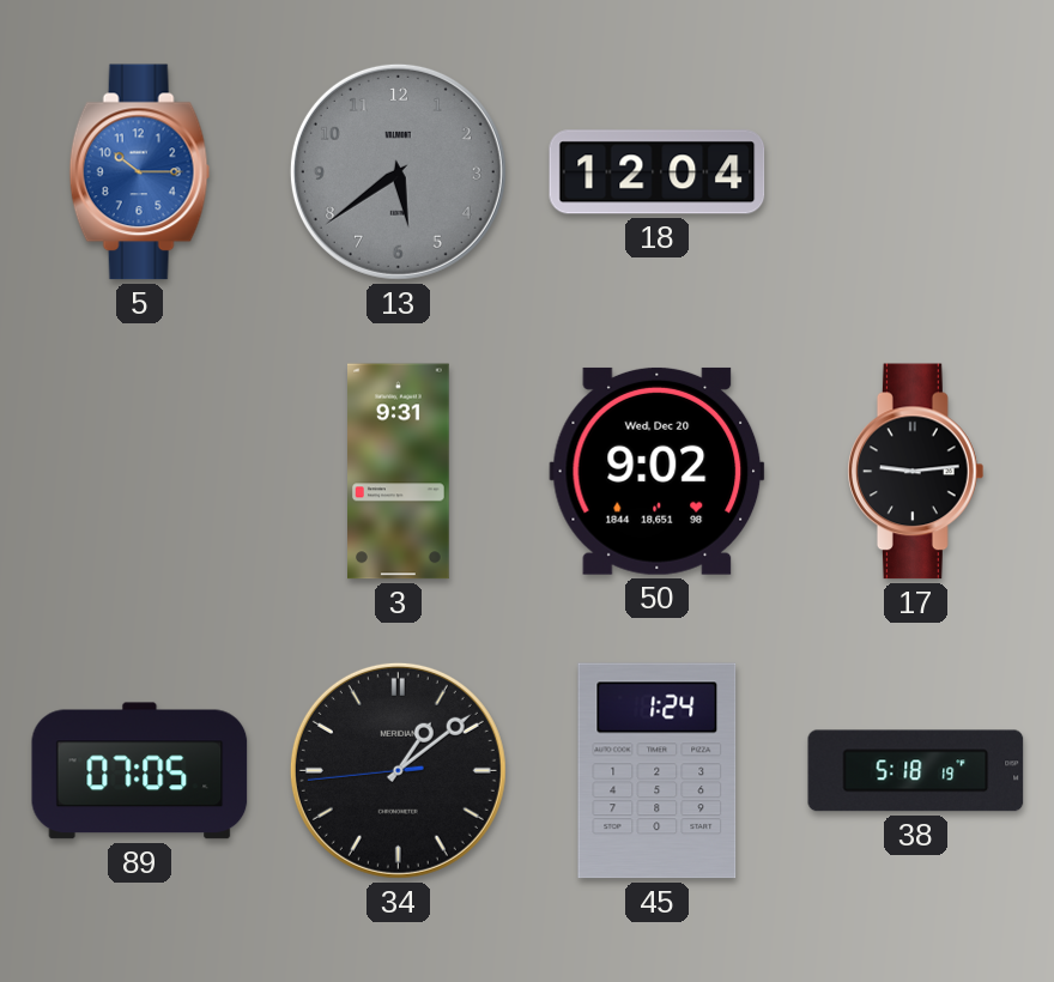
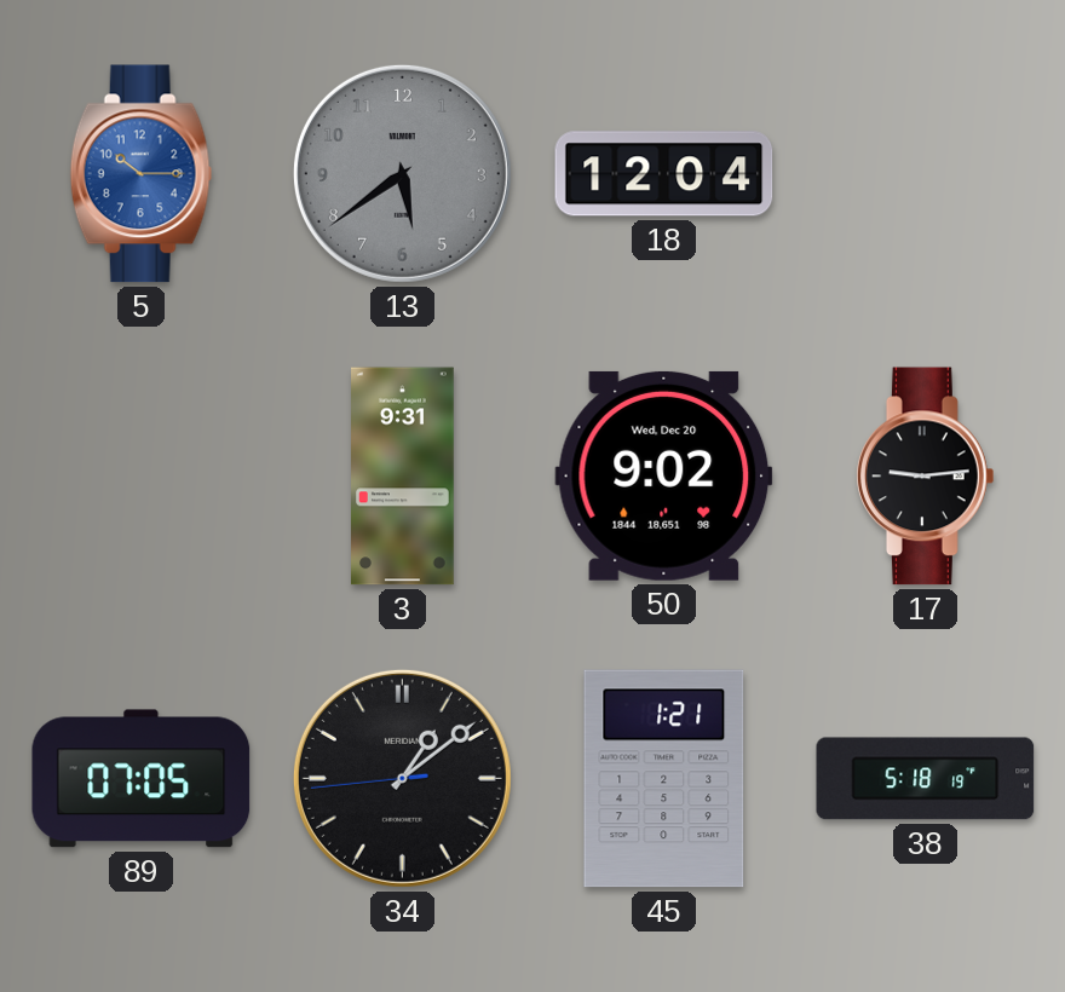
45: 1:24 -> 1:21 (664, 779)
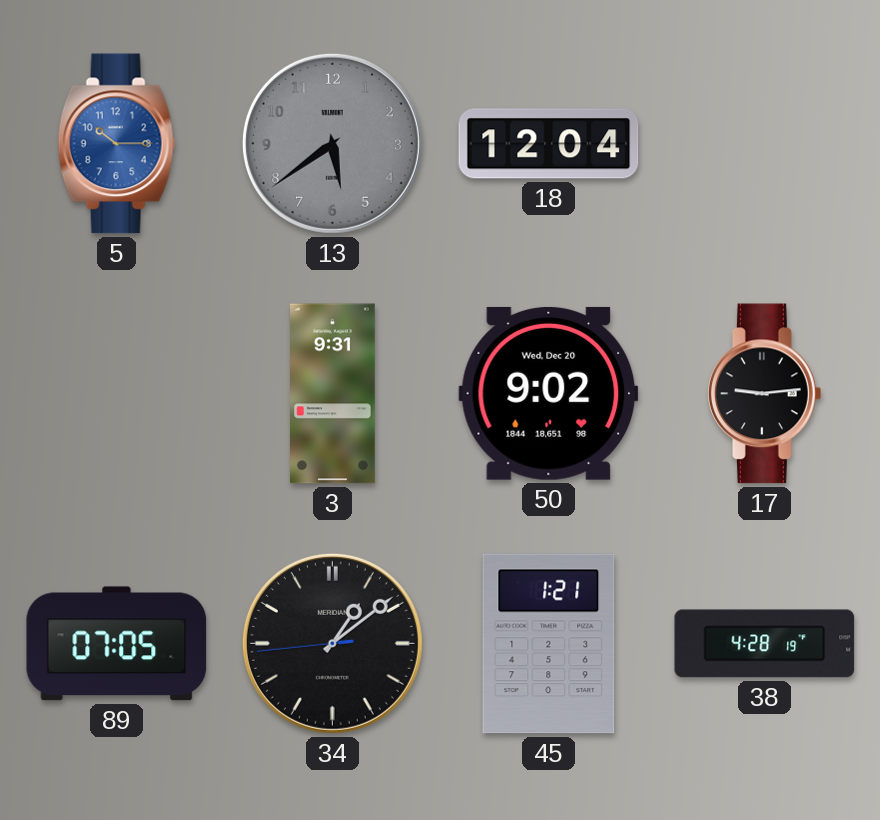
38: 5:18 -> 4:28 (765, 644)
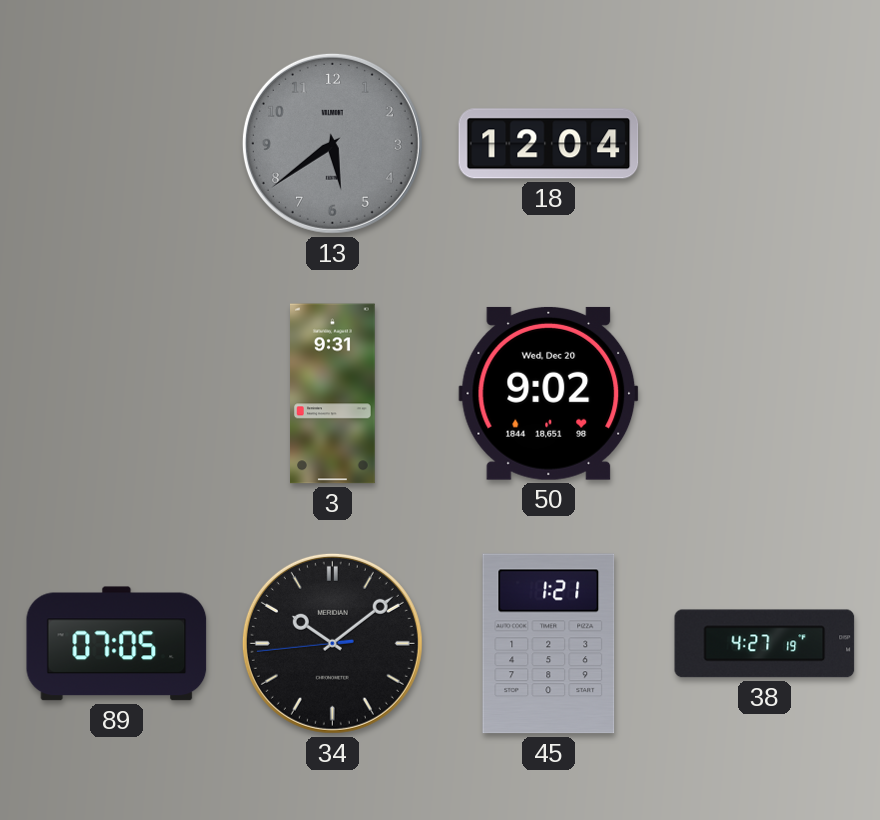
5: 10:15 -> none (117, 144)
17: 9:14 -> none (765, 394)
34: 1:08 -> 10:08 (332, 643)
38: 4:28 -> 4:27 (765, 644)
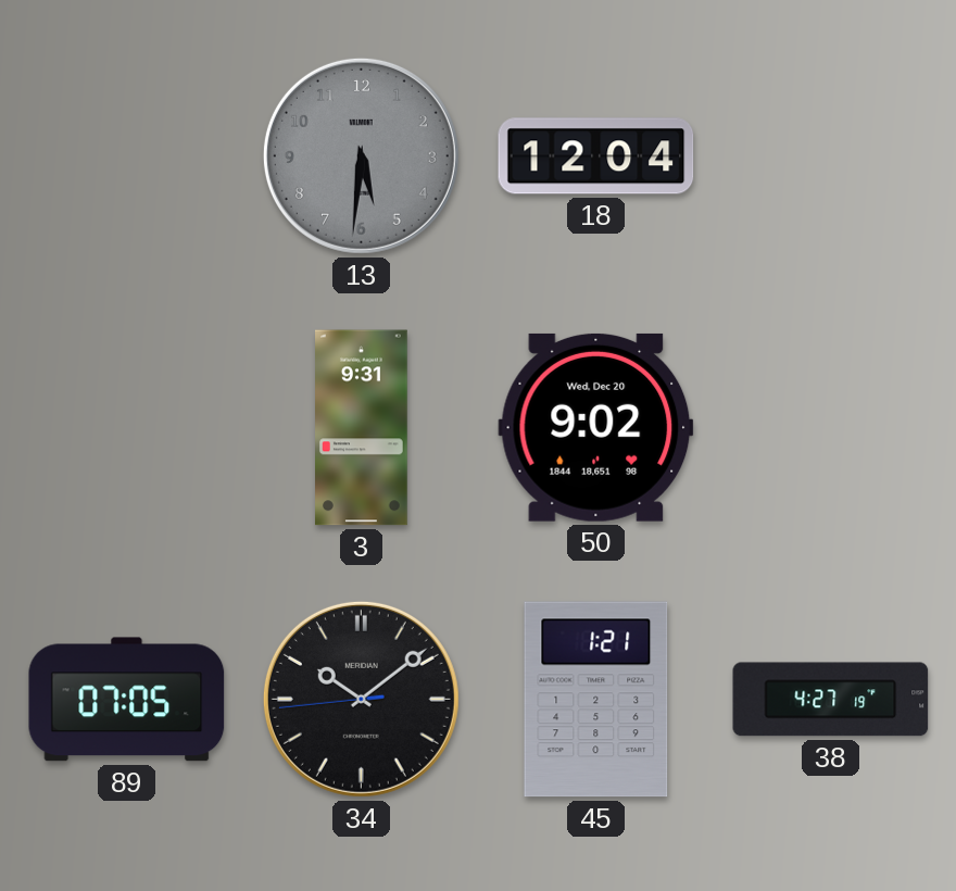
13: 5:39 -> 5:31 (361, 155)
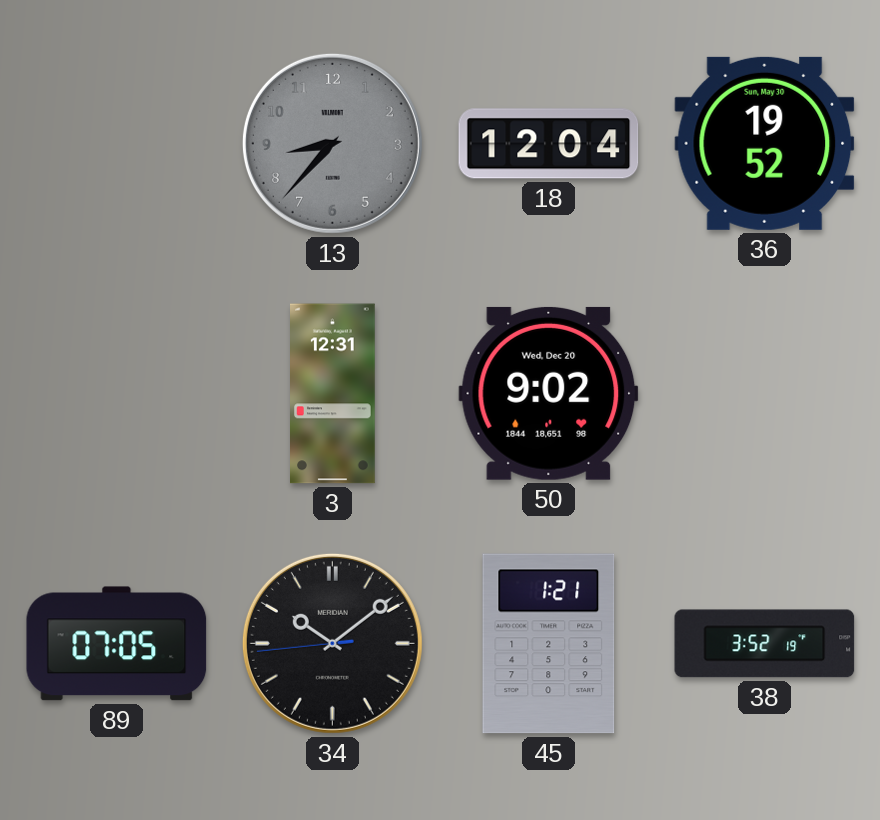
13: 5:31 -> 8:37 (332, 143)
36: none -> 19:52 (765, 143)
3: 9:31 -> 12:31 (333, 394)
38: 4:27 -> 3:52 (765, 644)
